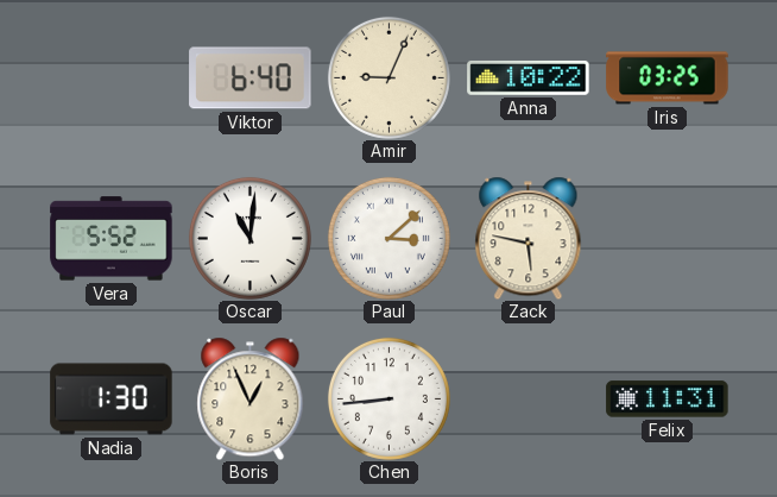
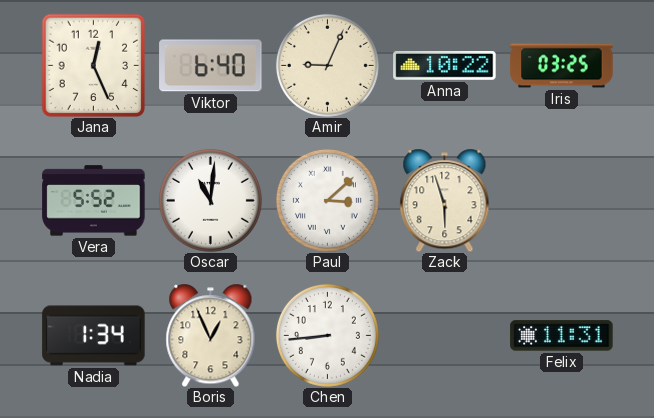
Jana: none -> 12:26 (93, 65)
Zack: 5:47 -> 5:57 (445, 200)
Nadia: 1:30 -> 1:34 (94, 336)
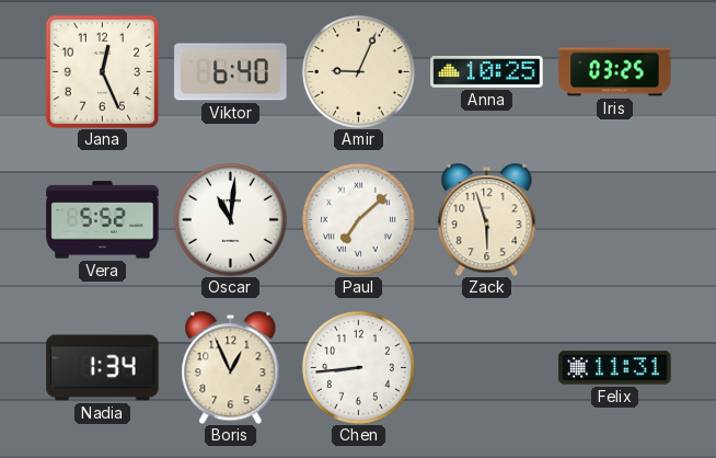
Anna: 10:22 -> 10:25 (487, 71)
Paul: 3:08 -> 7:08 (358, 219)
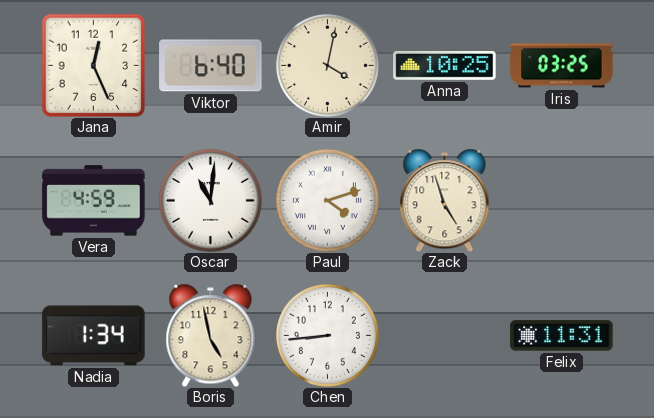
Amir: 9:04 -> 4:02 (327, 65)
Vera: 5:52 -> 4:59 (94, 201)
Paul: 7:08 -> 4:12 (327, 200)
Zack: 5:57 -> 4:57 (445, 200)
Boris: 12:56 -> 4:58 (211, 335)
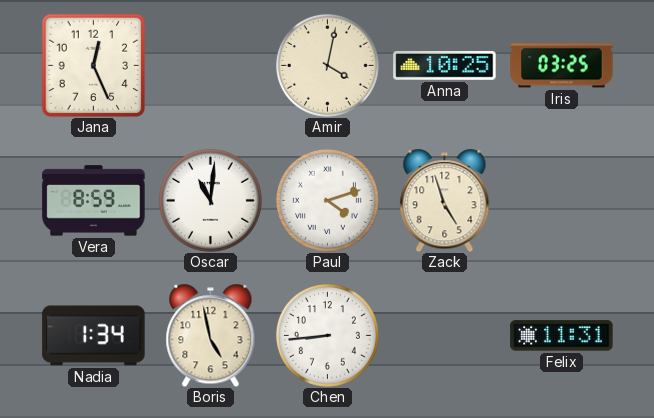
Viktor: 6:40 -> none (211, 66)
Vera: 4:59 -> 8:59 (94, 201)
